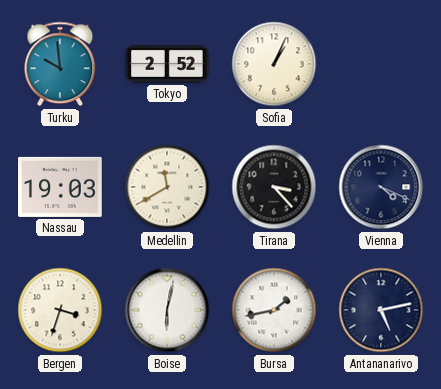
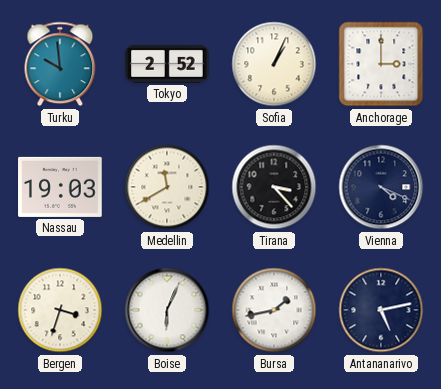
Anchorage: none -> 3:00 (381, 64)
Boise: 6:02 -> 6:04 (167, 310)
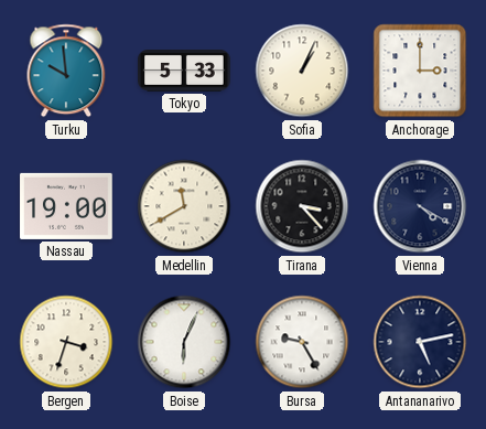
Tokyo: 2:52 -> 5:33 (184, 72)
Nassau: 19:03 -> 19:00 (66, 206)
Vienna: 4:19 -> 4:20 (420, 206)
Bursa: 1:43 -> 9:25 (302, 342)
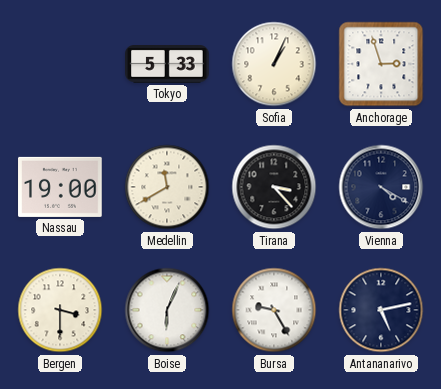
Turku: 9:59 -> none (66, 71)
Anchorage: 3:00 -> 2:57 (381, 64)
Bergen: 3:33 -> 3:30 (60, 310)
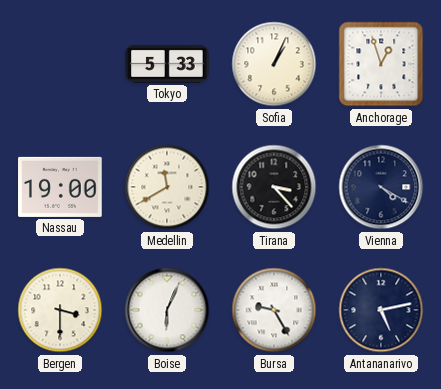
Anchorage: 2:57 -> 12:57 (381, 64)
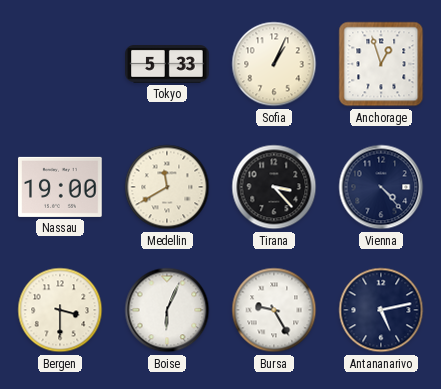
Vienna: 4:20 -> 4:23 (381, 187)
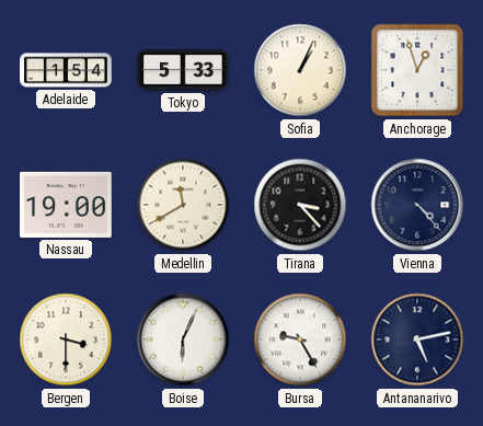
Adelaide: none -> 1:54 (66, 70)
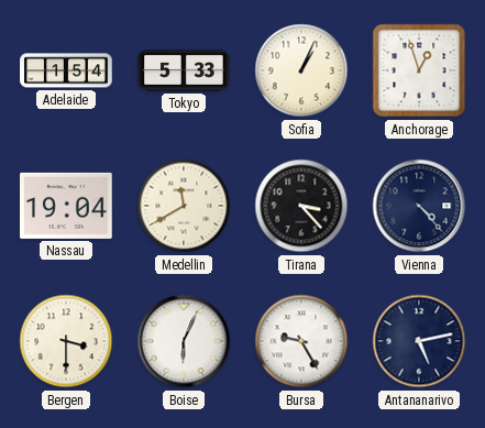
Nassau: 19:00 -> 19:04 (66, 206)
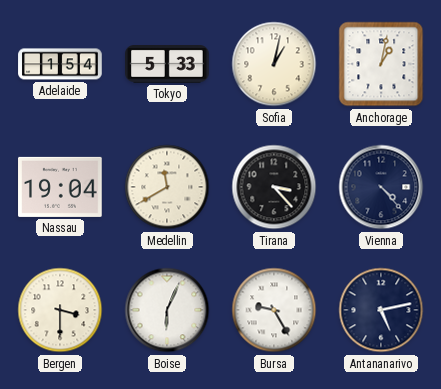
Sofia: 1:04 -> 1:02 (274, 64)
Anchorage: 12:57 -> 1:02 (381, 64)
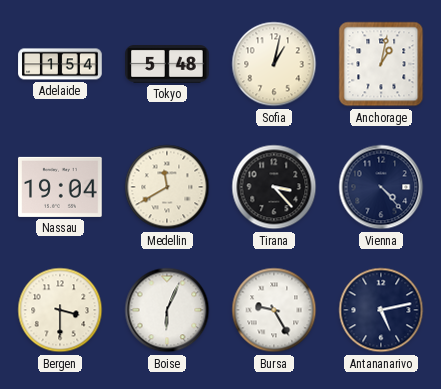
Tokyo: 5:33 -> 5:48 (167, 65)
